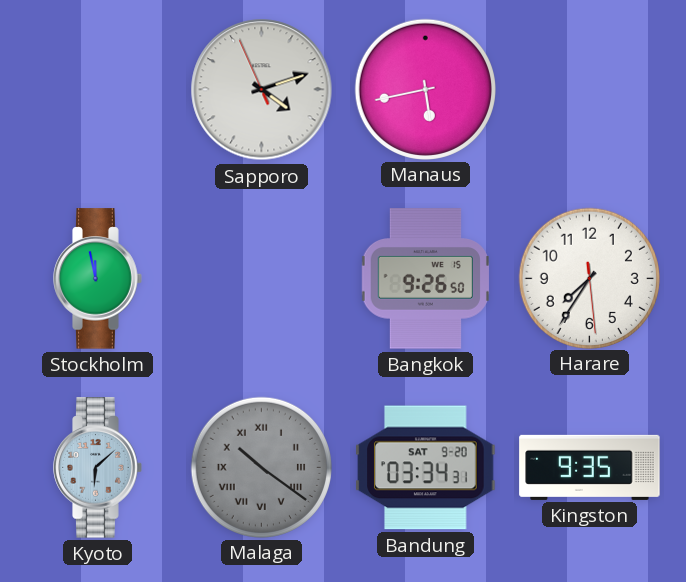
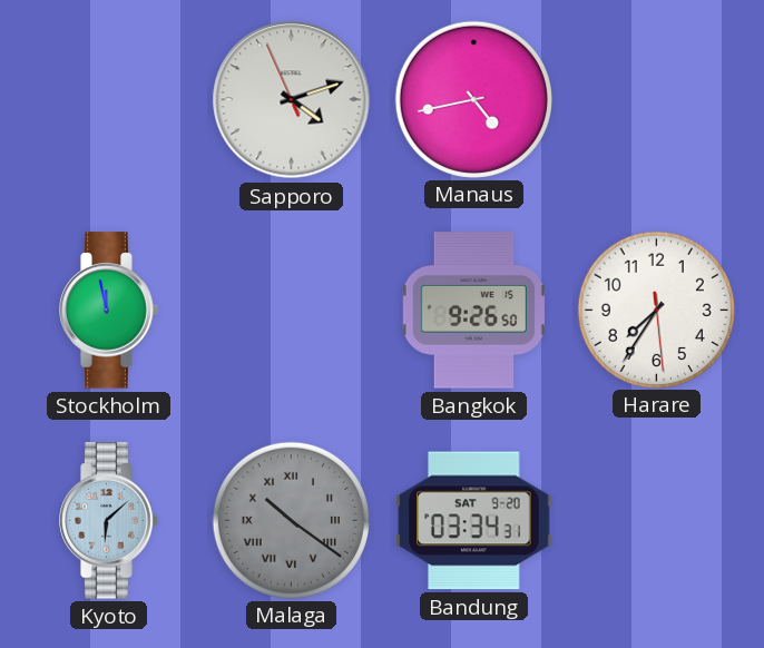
Manaus: 5:43 -> 4:43 (473, 99)
Kingston: 9:35 -> none (590, 467)
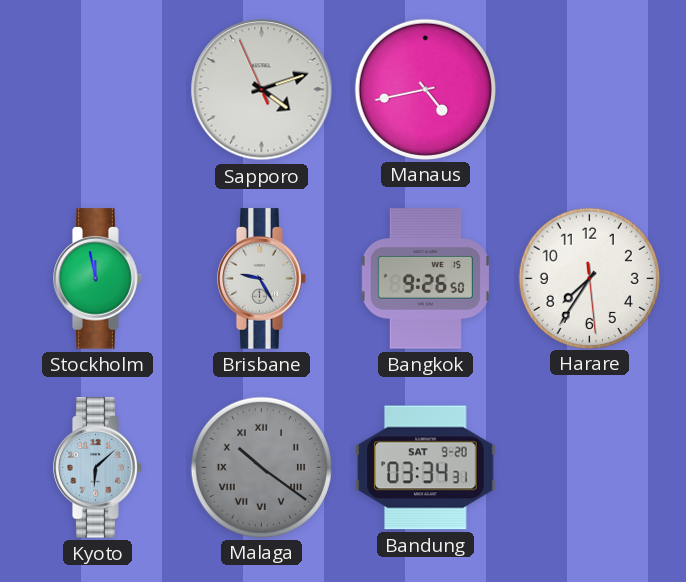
Brisbane: none -> 9:25 (262, 279)
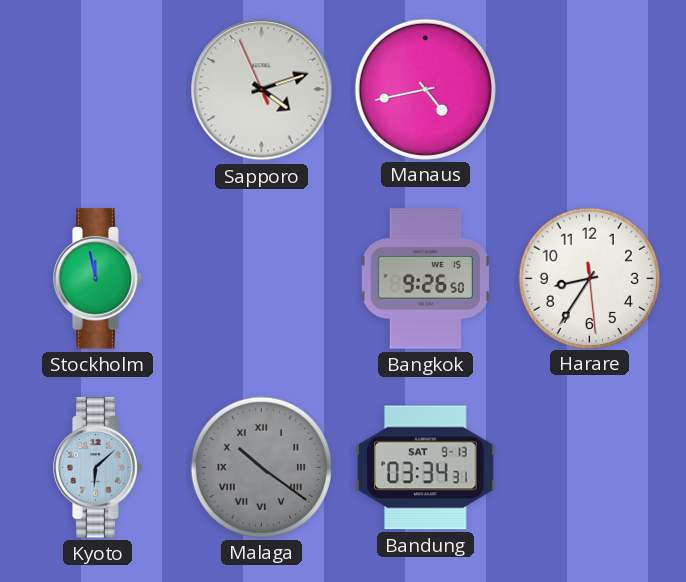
Brisbane: 9:25 -> none (262, 279)
Harare: 7:35 -> 8:35 (589, 278)
Bandung date: SAT 9-20 -> SAT 9-13 (426, 468)
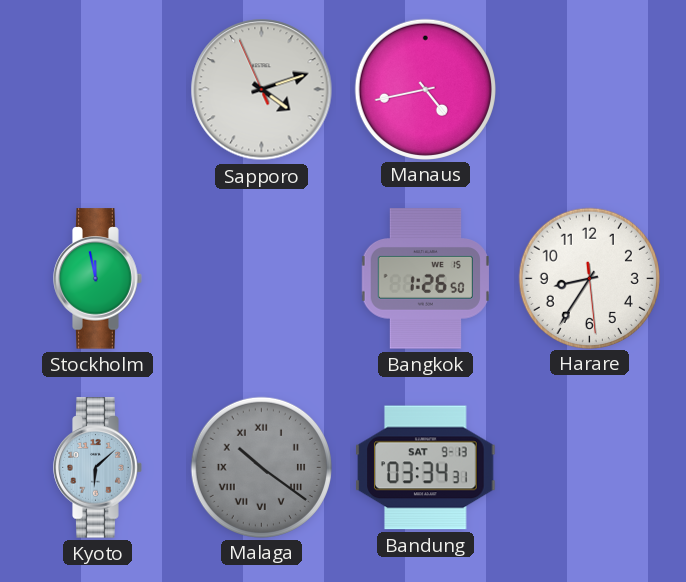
Bangkok: 9:26 -> 1:26 (425, 279)
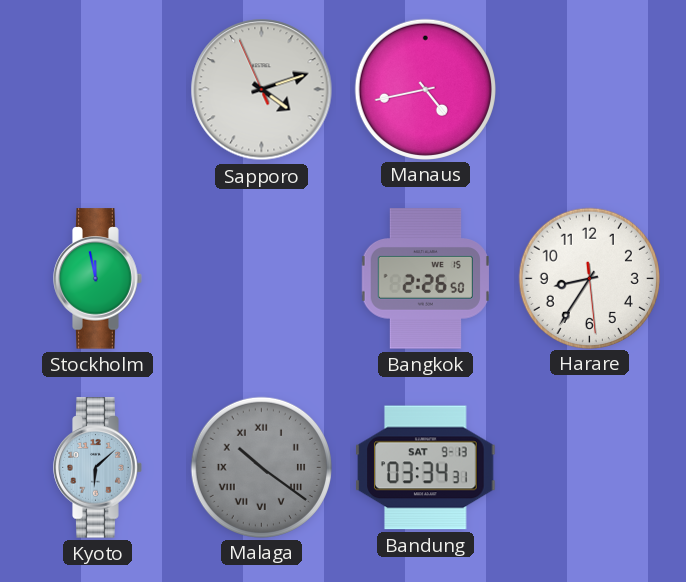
Bangkok: 1:26 -> 2:26 (425, 279)
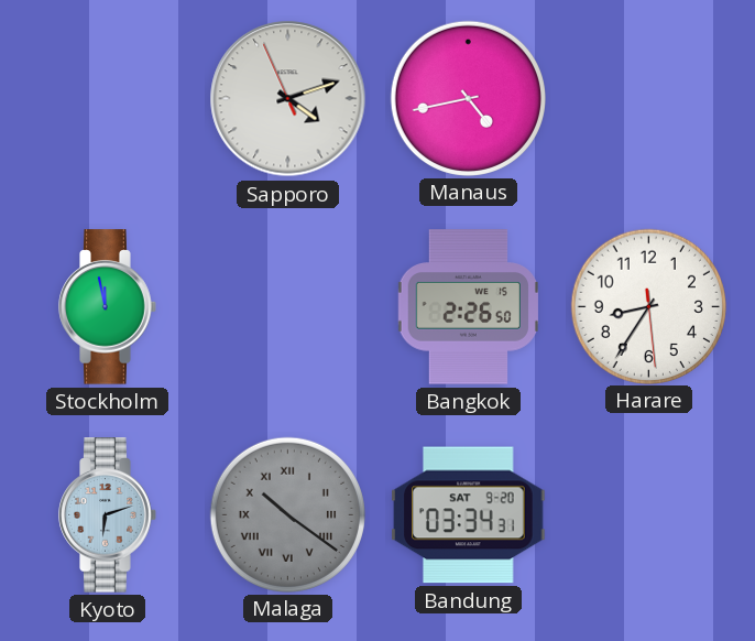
Kyoto: 6:08 -> 6:12 (108, 515)
Bandung date: SAT 9-13 -> SAT 9-20 (469, 515)
